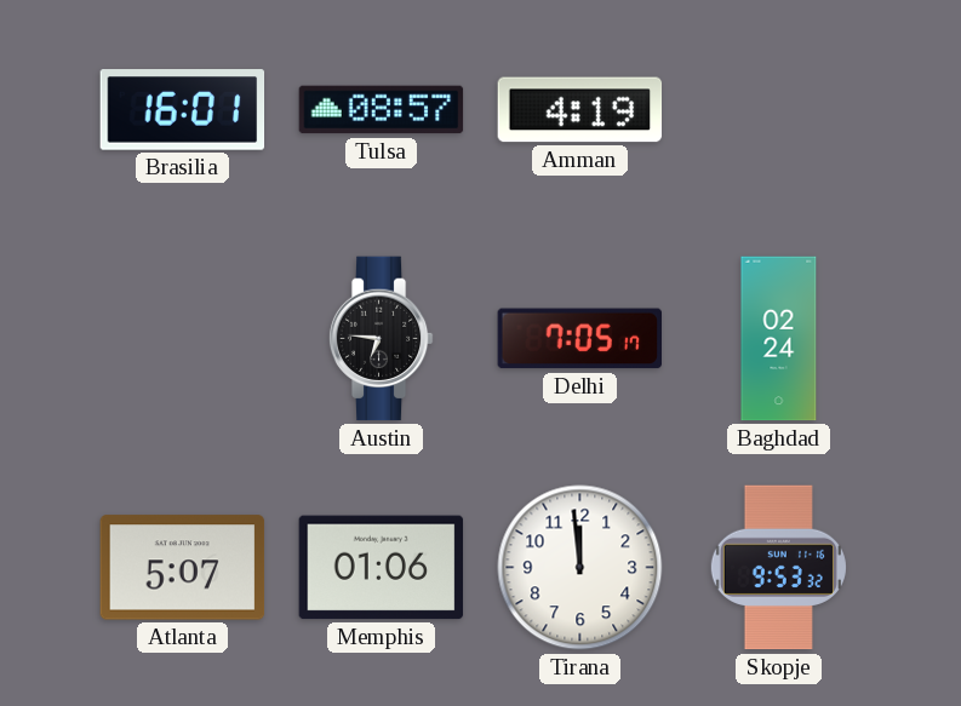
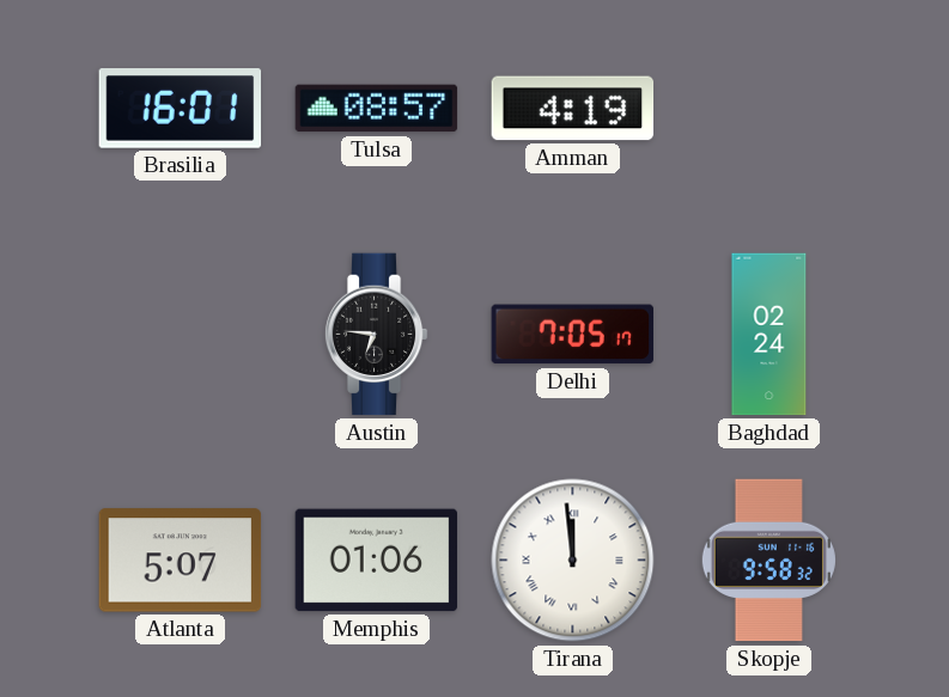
Tirana numerals: Arabic -> Roman (573, 561)
Skopje: 9:53 -> 9:58 (768, 561)
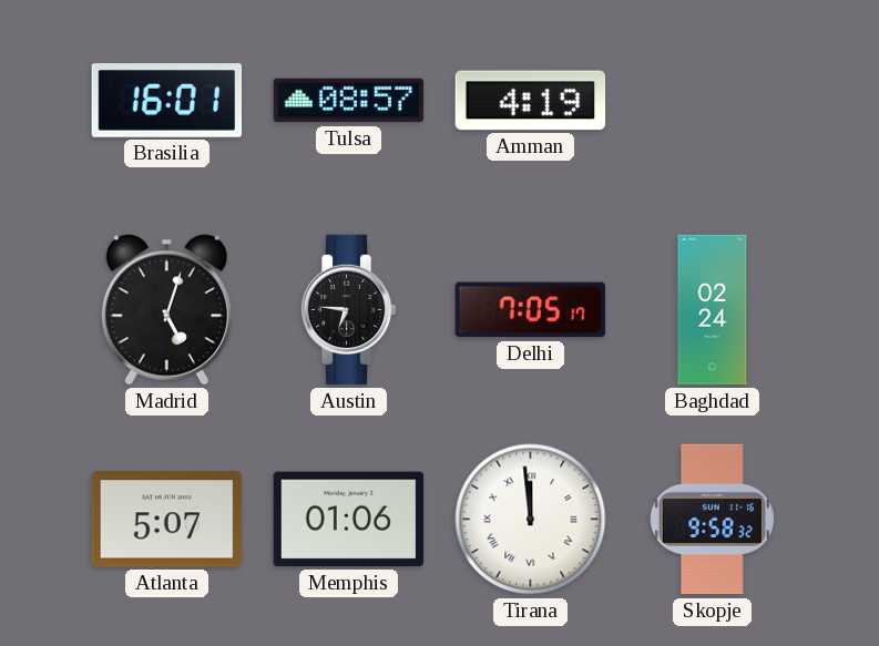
Madrid: none -> 5:03 (166, 310)
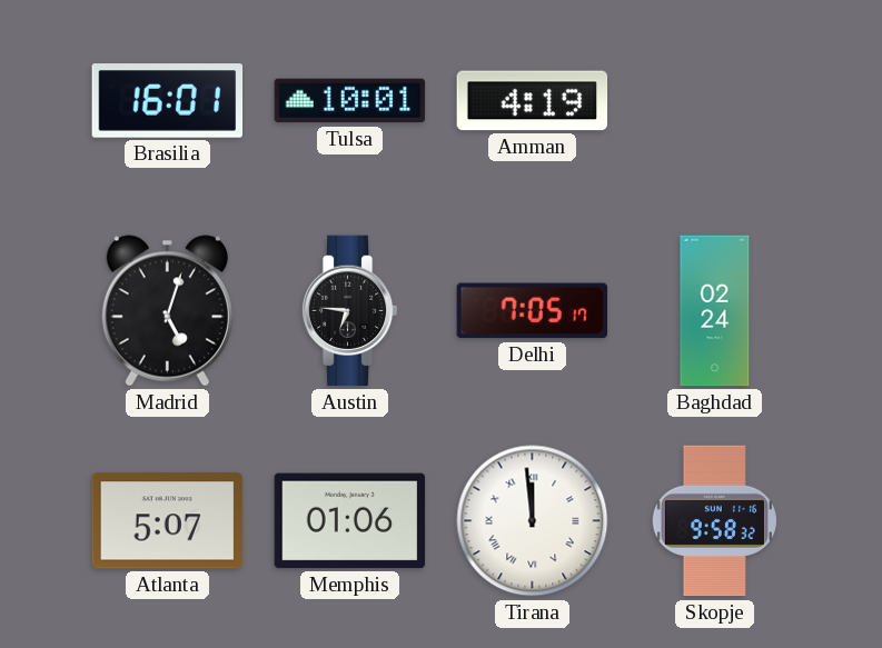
Tulsa: 08:57 -> 10:01 (350, 101)
